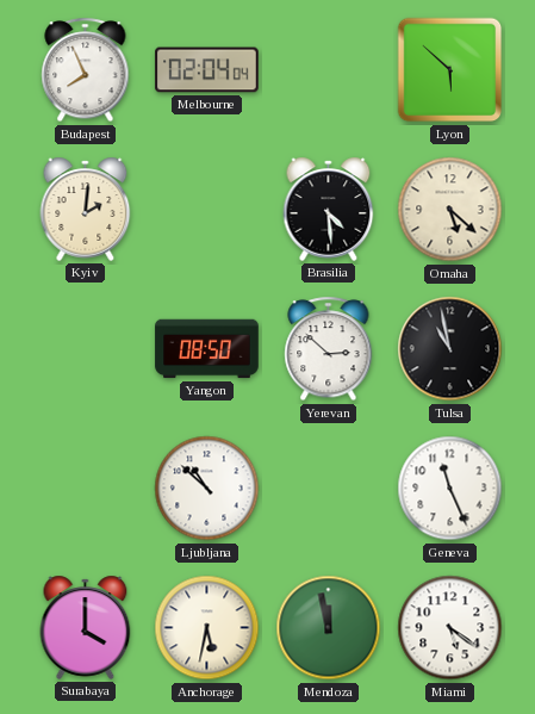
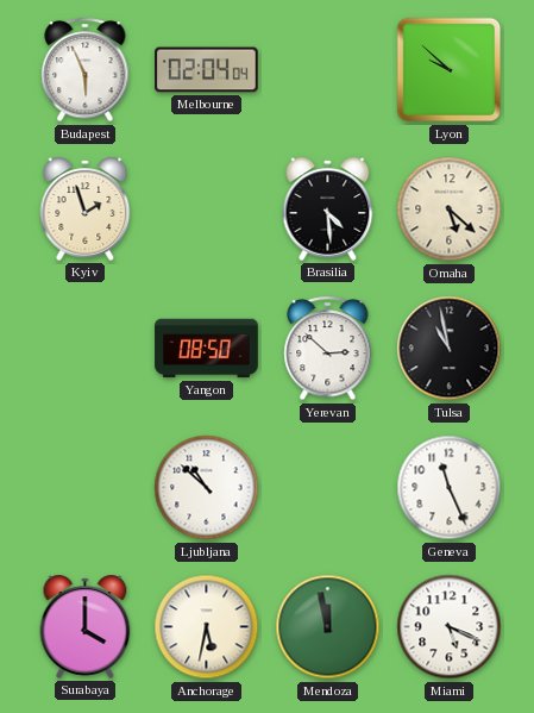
Budapest: 7:56 -> 5:56 (86, 70)
Lyon: 5:52 -> 9:52 (450, 70)
Kyiv: 2:01 -> 1:57 (86, 208)
Miami: 5:21 -> 5:19 (450, 627)
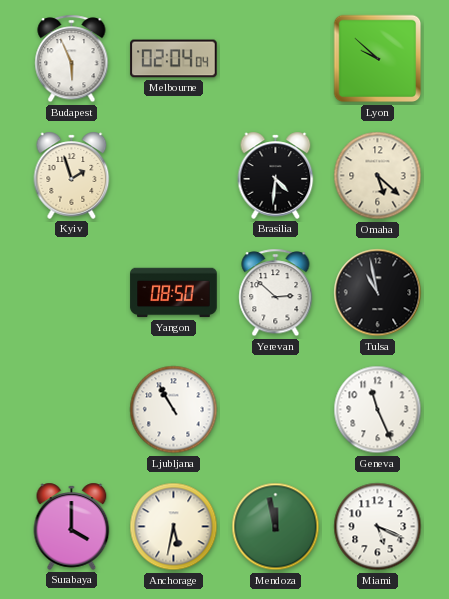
Brasilia: 4:29 -> 4:31 (276, 175)
Ljubljana: 10:52 -> 10:55 (174, 410)
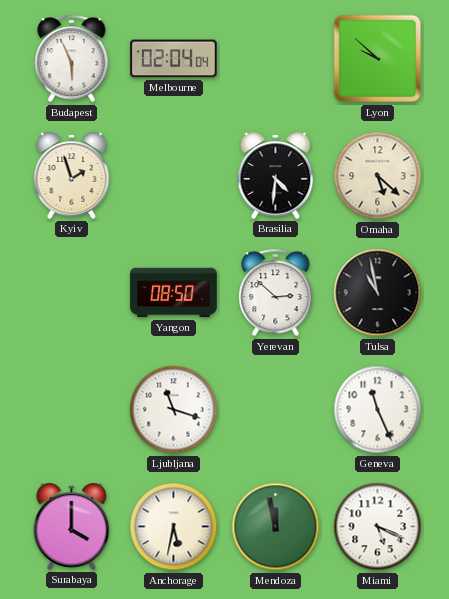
Ljubljana: 10:55 -> 11:18 (174, 410)
